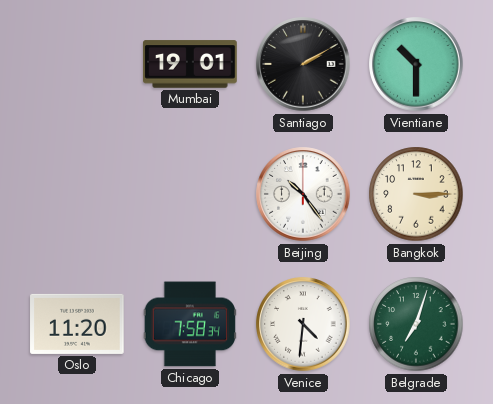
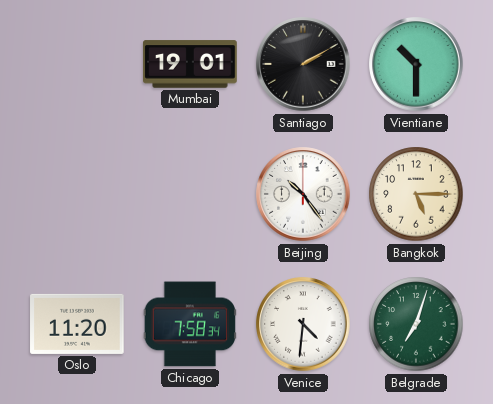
Bangkok: 3:15 -> 5:15 (416, 194)
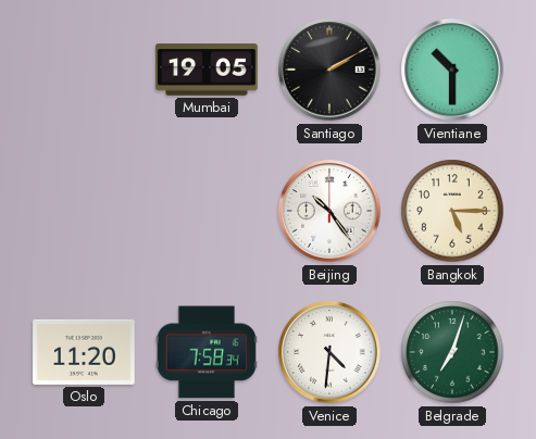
Mumbai: 19:01 -> 19:05 (207, 70)
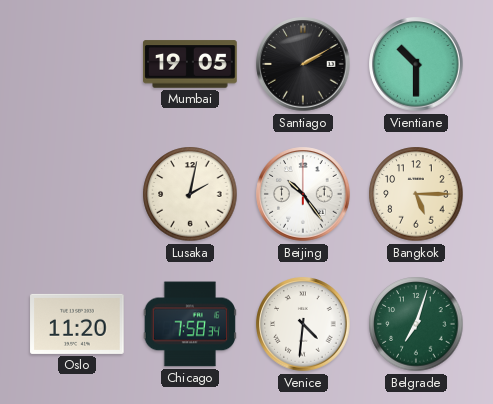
Lusaka: none -> 2:02 (190, 194)
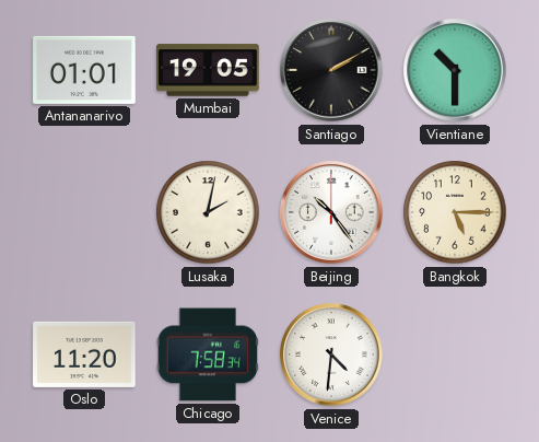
Antananarivo: none -> 01:01 (84, 70)
Belgrade: 7:03 -> none (416, 324)
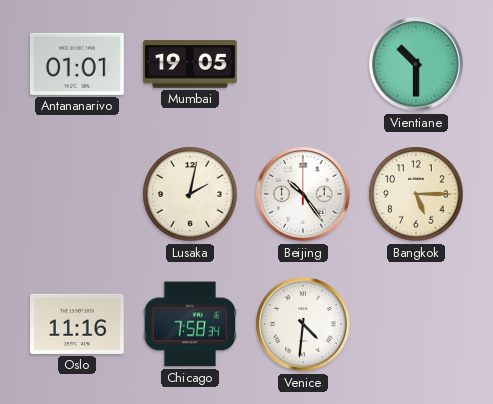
Santiago: 2:10 -> none (331, 70)
Oslo: 11:20 -> 11:16 (77, 324)
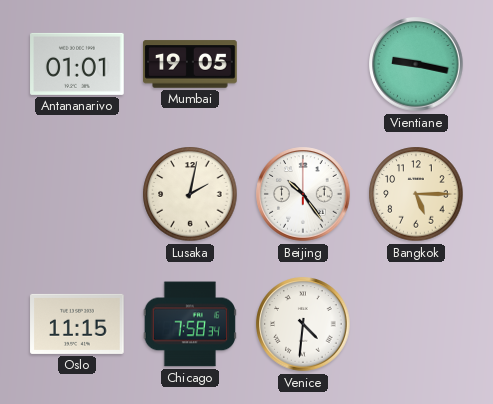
Vientiane: 10:30 -> 9:17 (416, 64)
Oslo: 11:16 -> 11:15 (77, 324)
